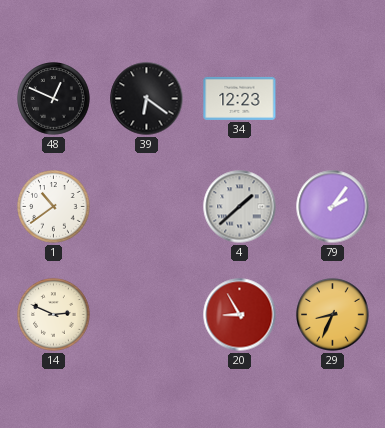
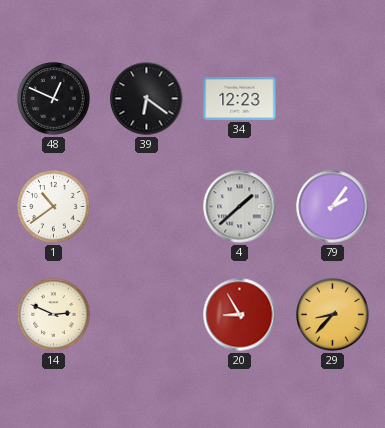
29: 8:34 -> 8:37 (333, 315)
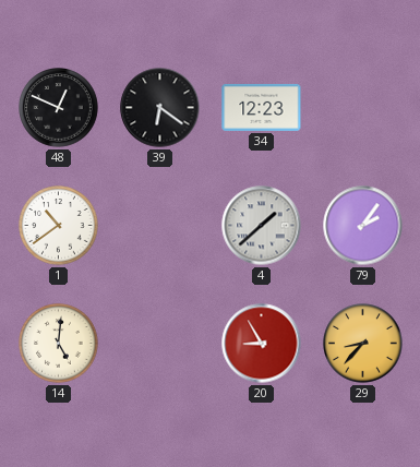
14: 2:49 -> 5:01 (59, 344)
